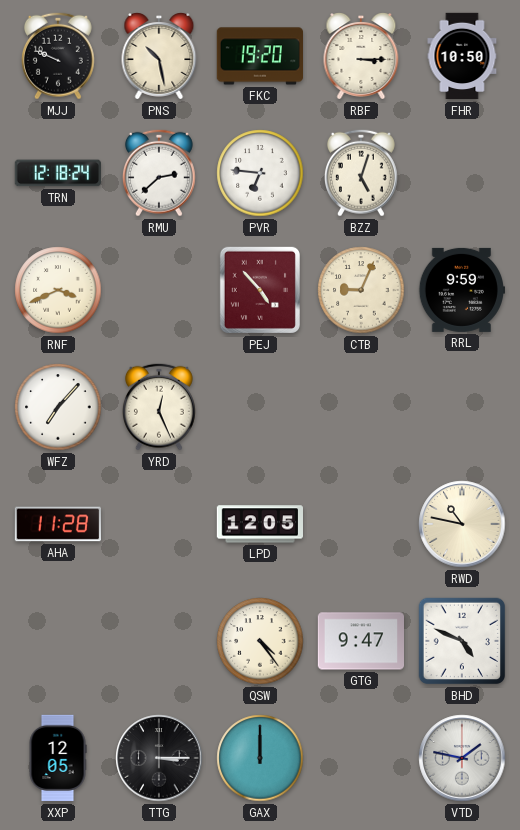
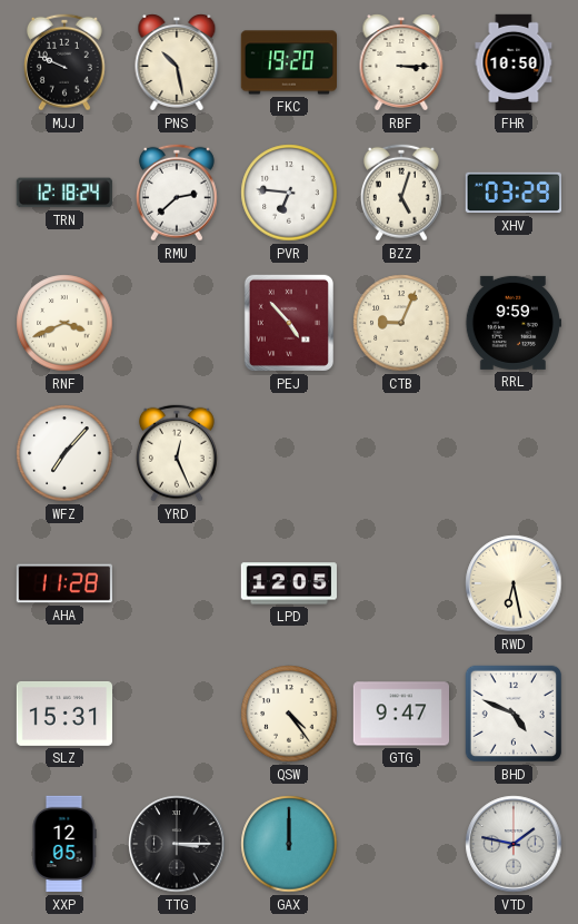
XHV: none -> 03:29 (512, 193)
RWD: 10:47 -> 6:28 (514, 583)
SLZ: none -> 15:31 (63, 714)
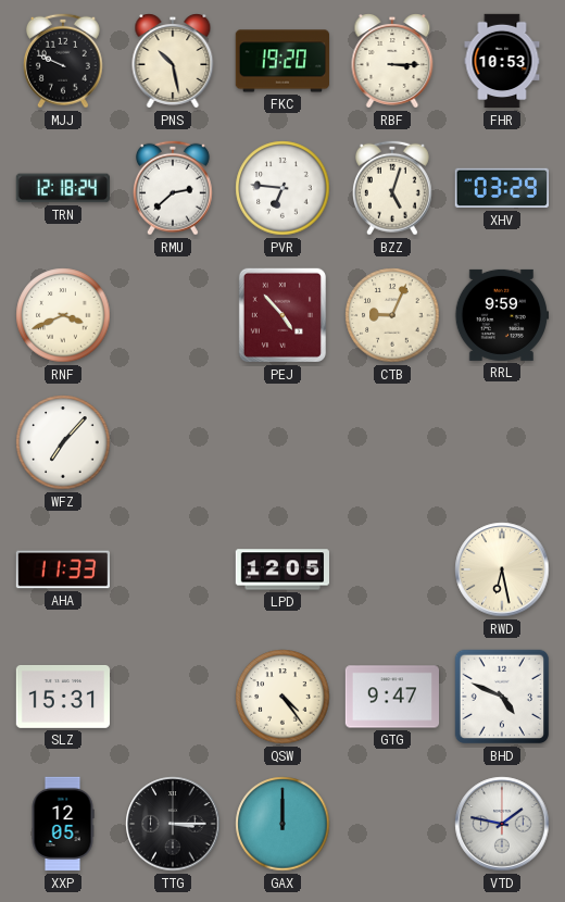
FHR: 10:50 -> 10:53 (502, 61)
YRD: 12:26 -> none (177, 453)
AHA: 11:28 -> 11:33 (62, 569)
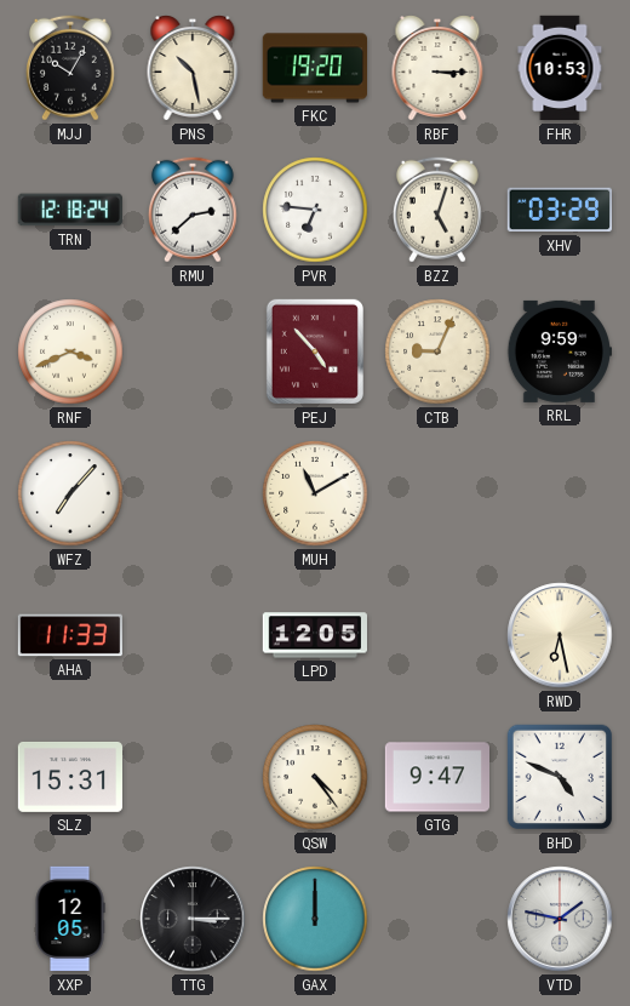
MJJ: 9:49 -> 10:05 (70, 68)
MUH: none -> 11:10 (315, 493)
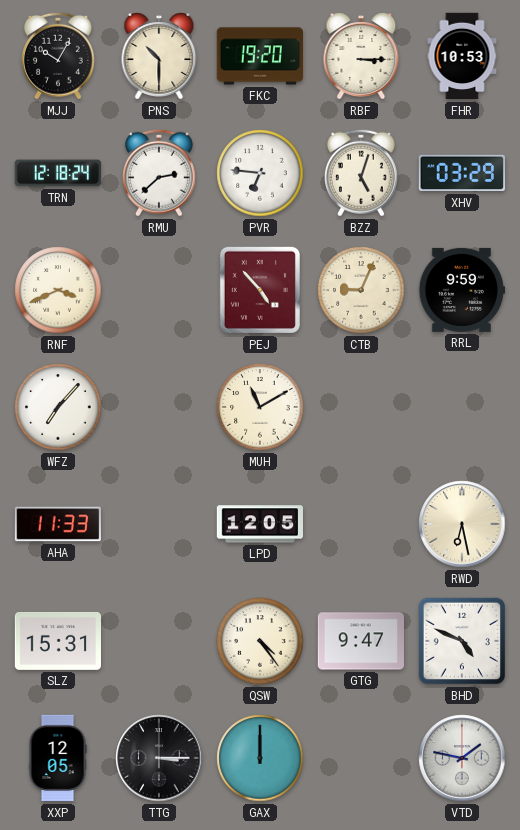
PNS: 10:28 -> 10:30 (159, 56)
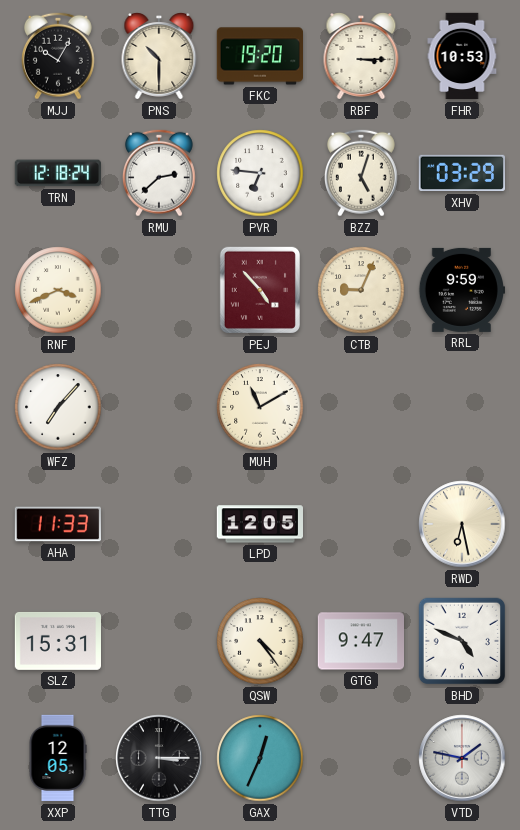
GAX: 12:00 -> 12:34 (260, 758)
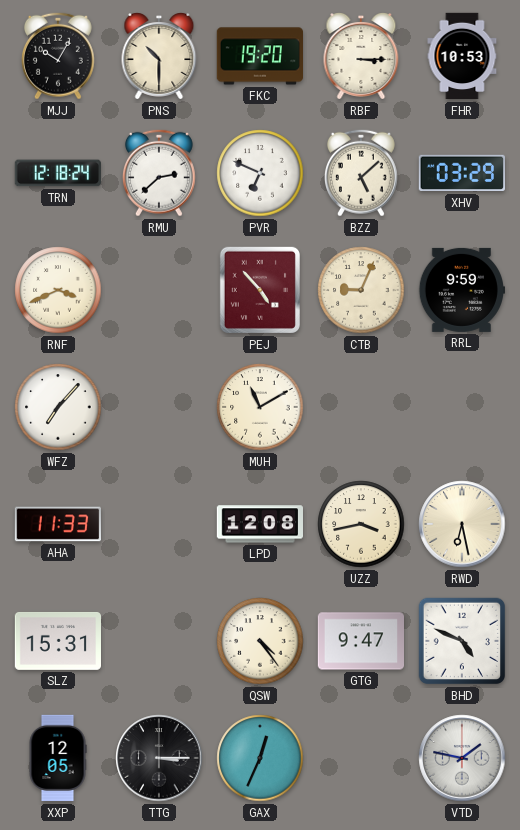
PVR: 6:46 -> 6:49 (260, 173)
BZZ: 5:03 -> 5:08 (361, 173)
LPD: 12:05 -> 12:08 (259, 524)
UZZ: none -> 3:43 (361, 524)
